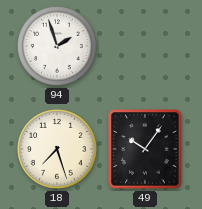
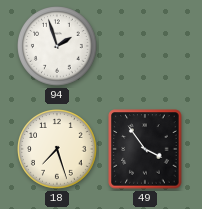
49: 10:06 -> 3:54 (145, 149)
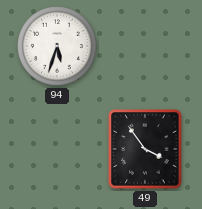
94: 1:57 -> 5:33 (57, 46)
18: 7:27 -> none (57, 149)
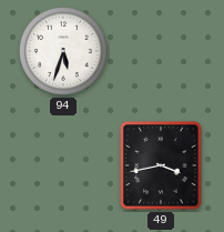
49: 3:54 -> 3:43 (161, 165)
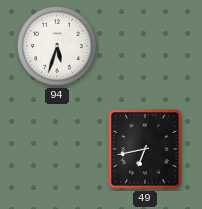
49: 3:43 -> 6:43 (145, 149)
